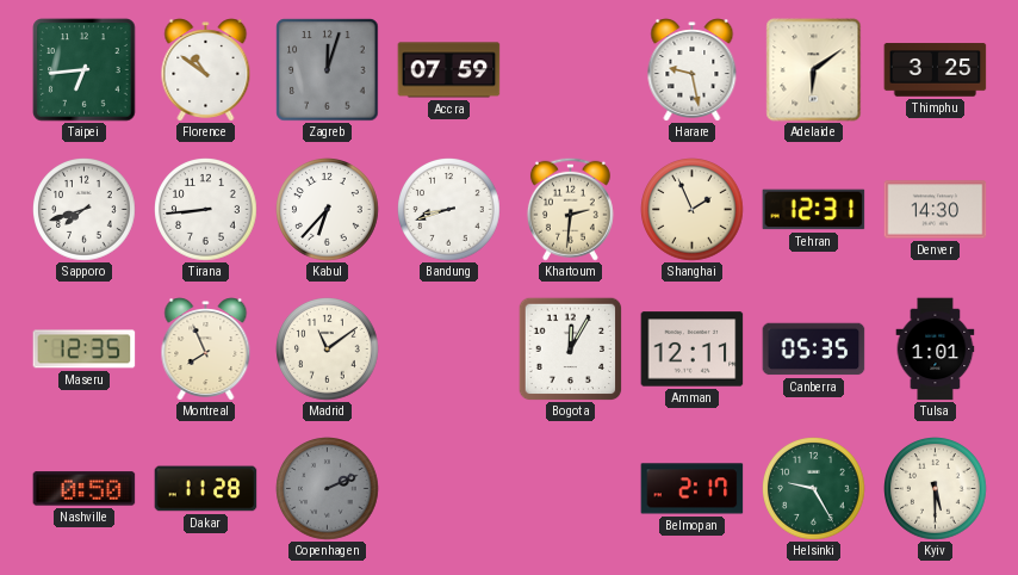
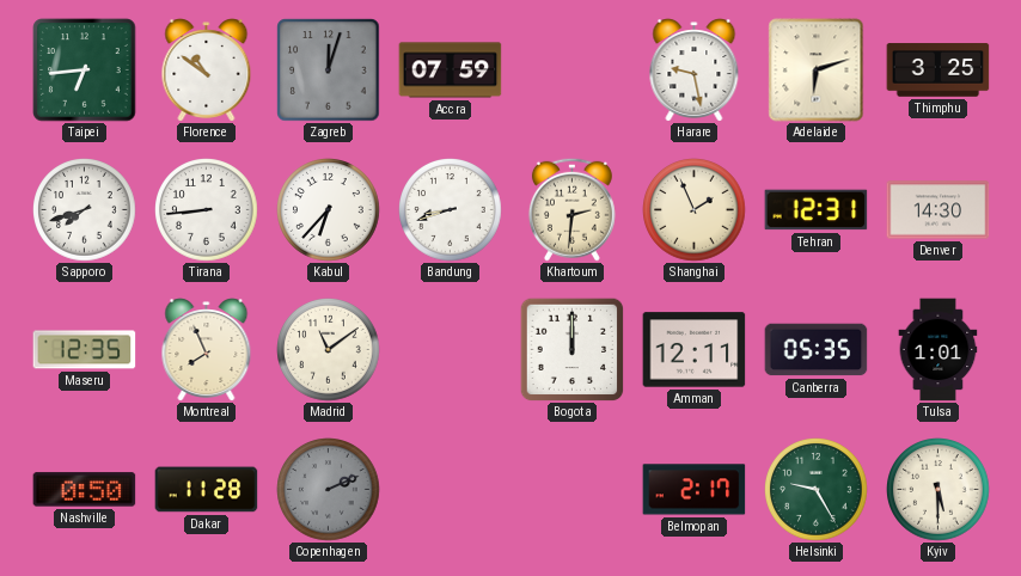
Adelaide: 6:09 -> 6:12 (817, 71)
Bogota: 12:05 -> 12:00 (571, 349)
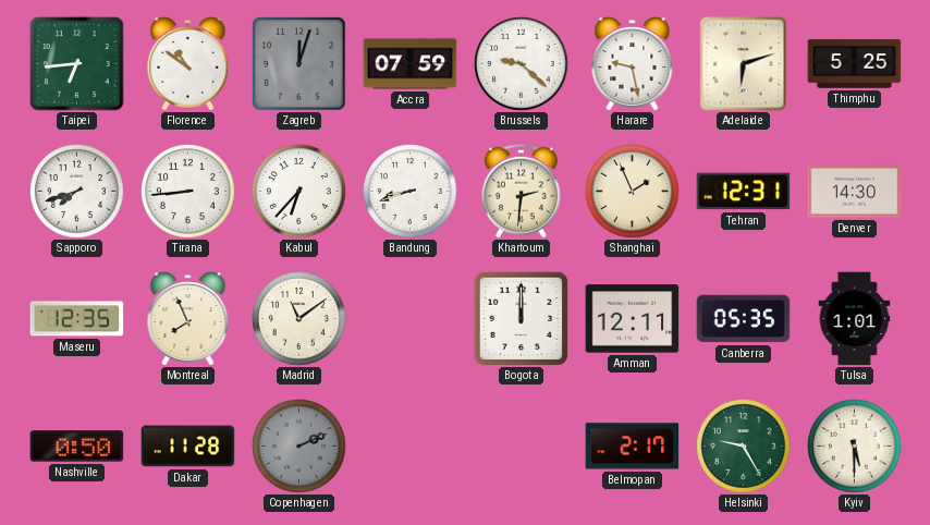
Brussels: none -> 9:22 (522, 64)
Thimphu: 3:25 -> 5:25 (855, 64)
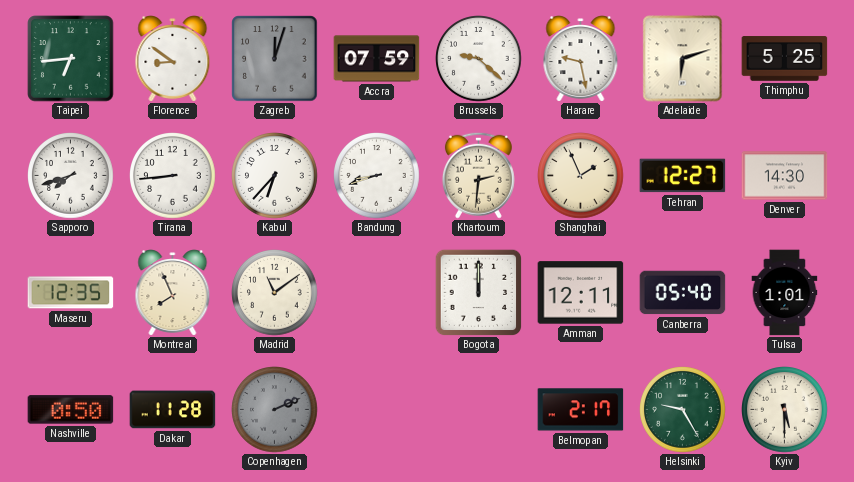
Florence: 10:51 -> 8:51 (173, 59)
Tehran: 12:31 -> 12:27 (683, 176)
Canberra: 05:35 -> 05:40 (683, 293)
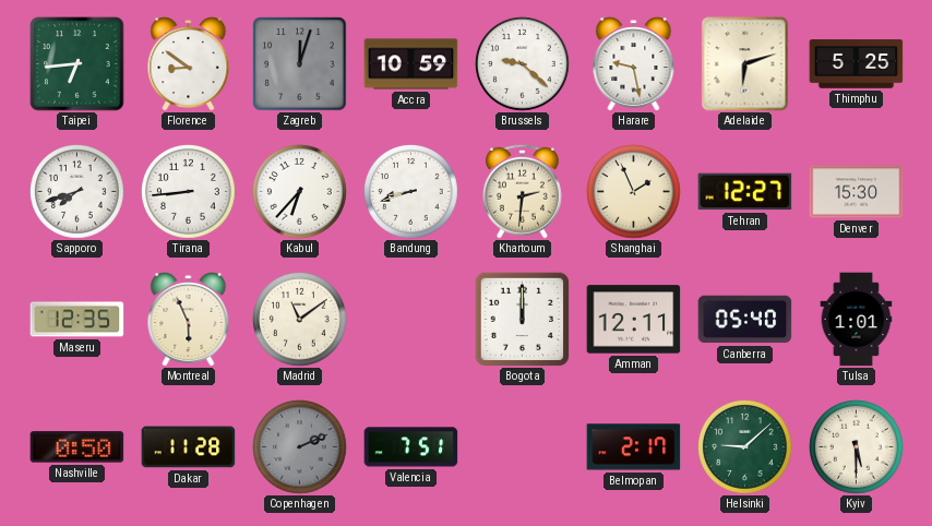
Accra: 07:59 -> 10:59 (411, 64)
Denver: 14:30 -> 15:30 (857, 192)
Montreal: 7:56 -> 5:56 (189, 320)
Valencia: none -> 7:51 (411, 447)
Helsinki: 9:25 -> 9:08 (745, 447)
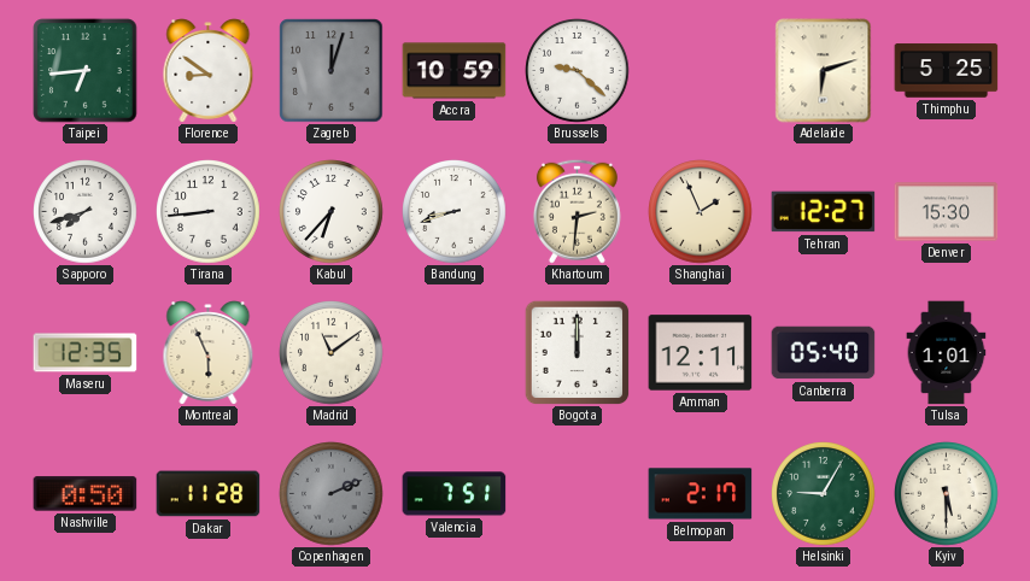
Harare: 9:28 -> none (634, 64)
Helsinki: 9:08 -> 9:05 (824, 494)
